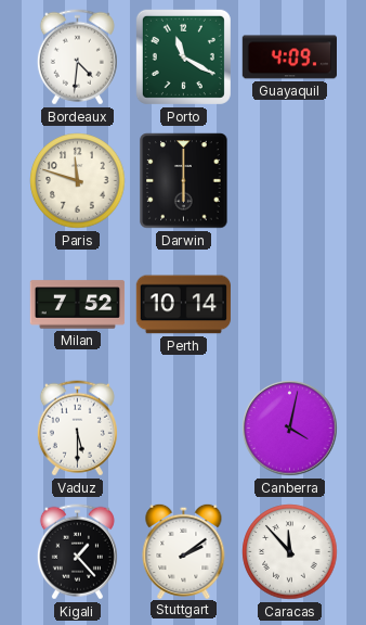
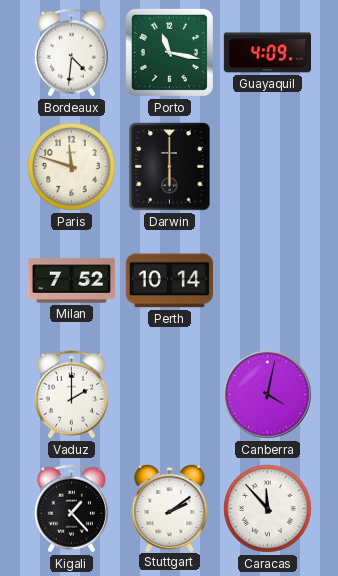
Porto: 11:20 -> 11:17 (169, 52)
Vaduz: 5:30 -> 2:00 (71, 395)
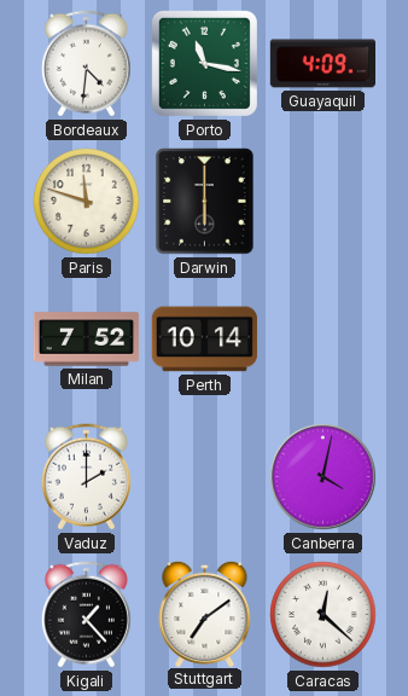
Stuttgart: 2:09 -> 7:09 (205, 613)
Caracas: 11:53 -> 12:22 (324, 615)
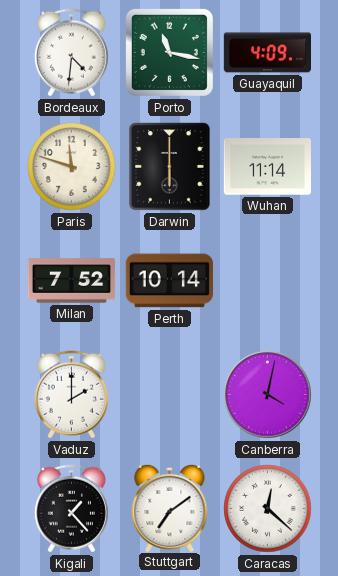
Wuhan: none -> 11:14 (267, 167)
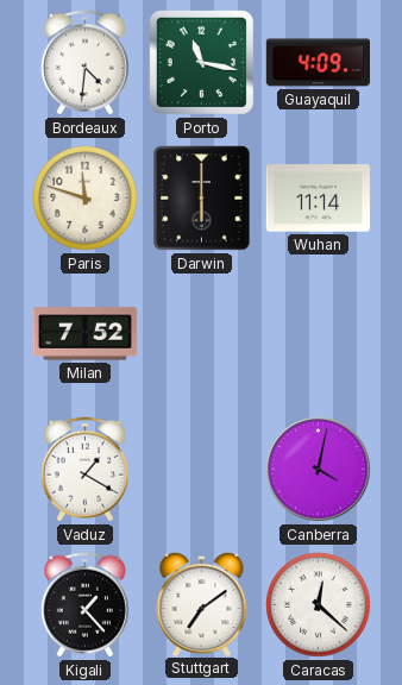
Perth: 10:14 -> none (169, 281)
Vaduz: 2:00 -> 1:20 (84, 470)
